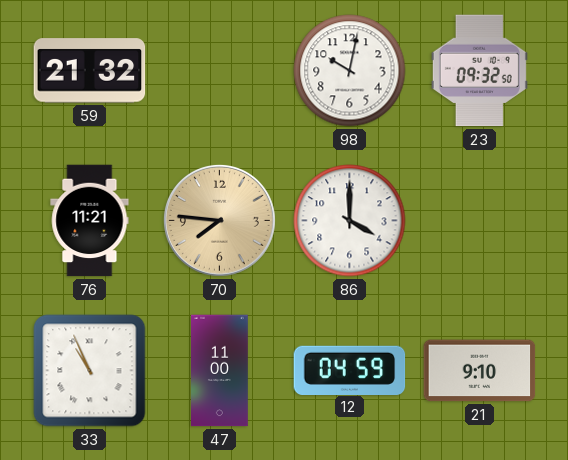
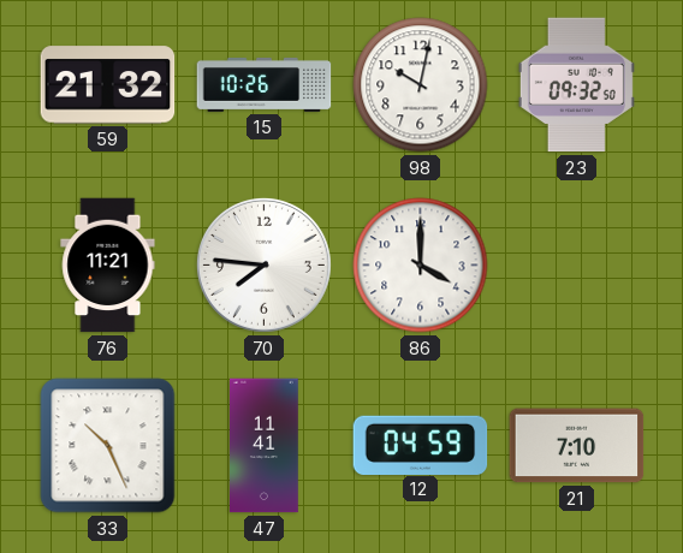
15: none -> 10:26 (265, 84)
70 dial: champagne -> white (263, 264)
33: 10:56 -> 10:26 (108, 446)
47: 11:00 -> 11:41 (265, 446)
21: 9:10 -> 7:10 (577, 446)
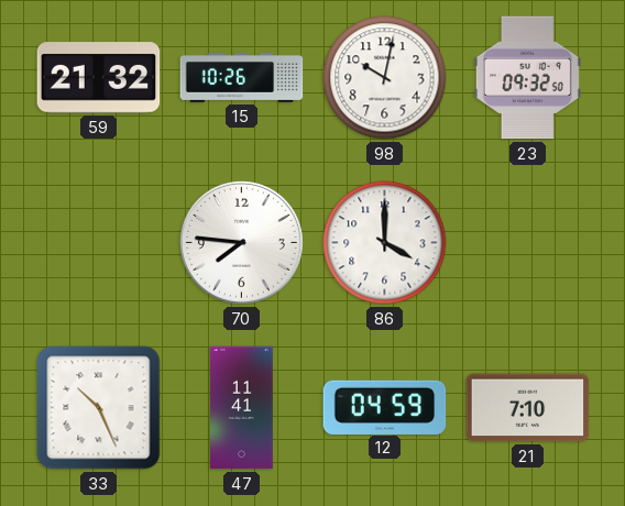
76: 11:21 -> none (108, 266)
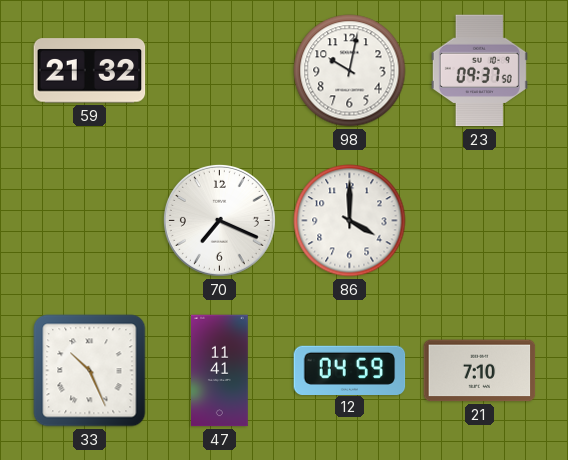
15: 10:26 -> none (242, 77)
23: 09:32 -> 09:37 (479, 71)
70: 7:46 -> 7:19 (219, 220)
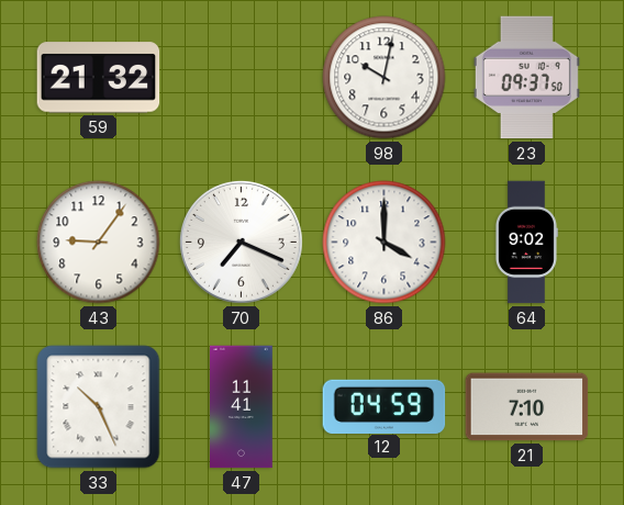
43: none -> 9:06 (99, 243)
64: none -> 9:02 (526, 243)
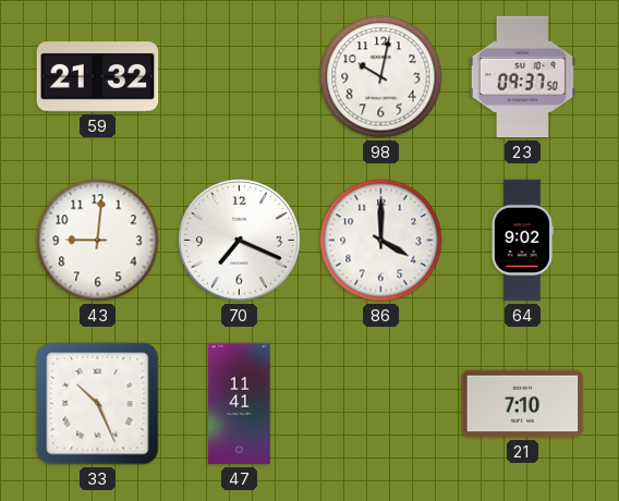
43: 9:06 -> 9:01 (98, 241)
12: 04:59 -> none (385, 406)
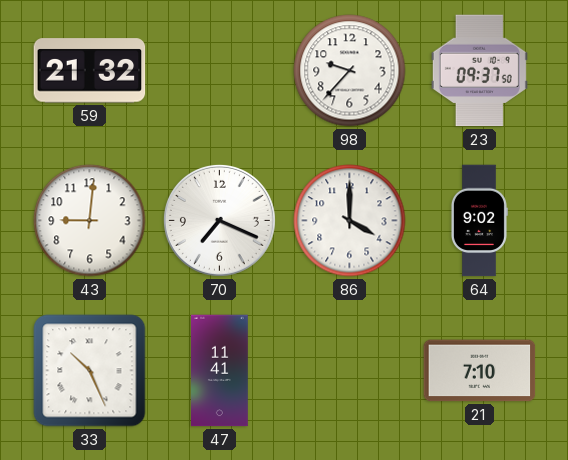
98: 10:02 -> 9:37 (350, 71)
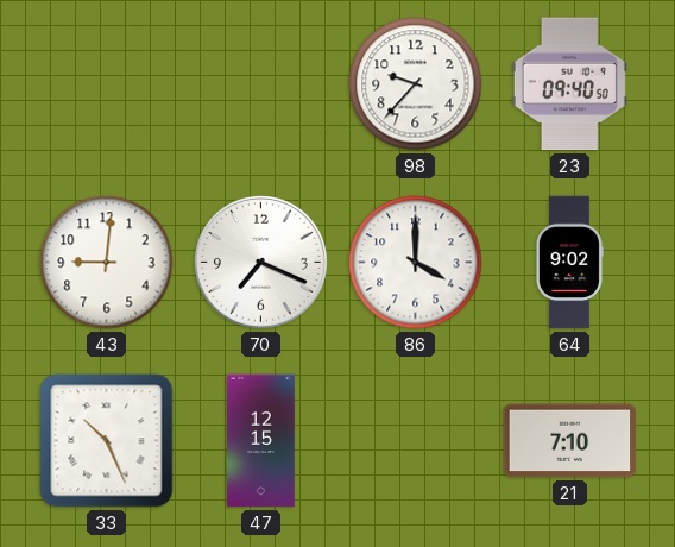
59: 21:32 -> none (90, 71)
23: 09:37 -> 09:40 (569, 84)
47: 11:41 -> 12:15 (261, 441)
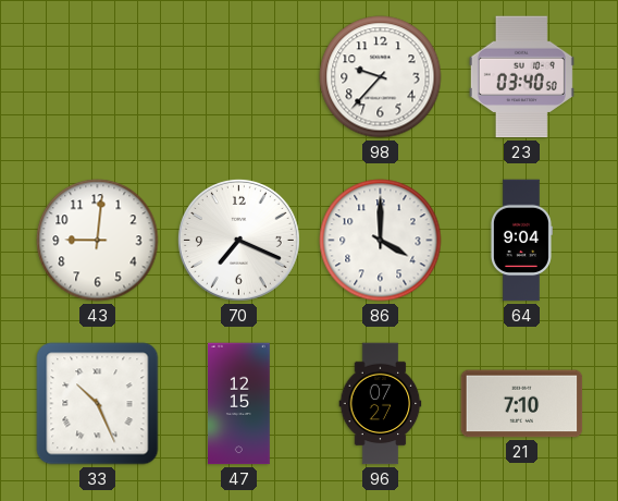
23: 09:40 -> 03:40 (521, 77)
64: 9:02 -> 9:04 (521, 241)
96: none -> 07:27 (381, 404)
